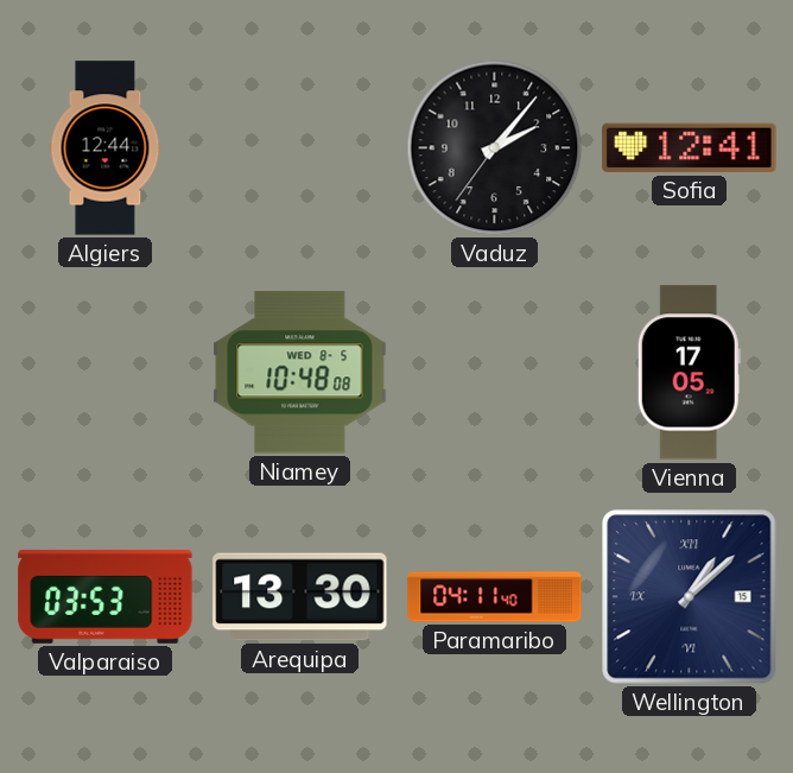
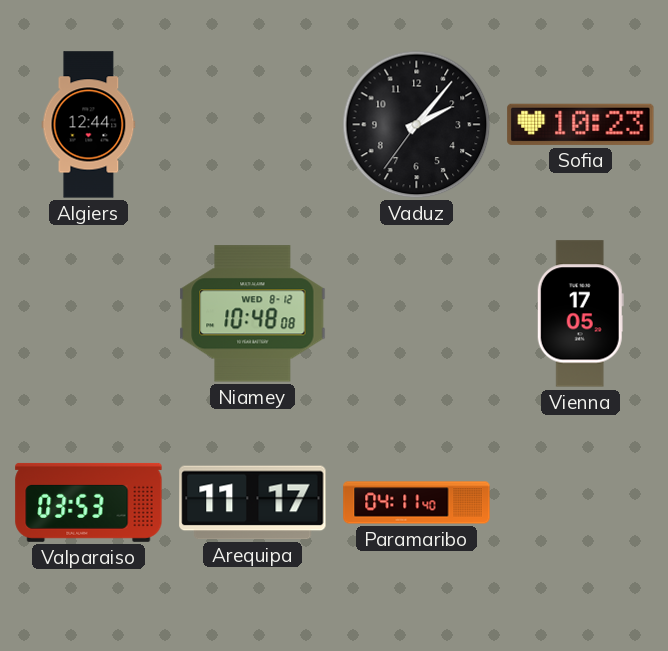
Sofia: 12:41 -> 10:23 (581, 124)
Niamey date: WED 8-5 -> WED 8-12 (253, 314)
Arequipa: 13:30 -> 11:17 (253, 503)
Wellington: 1:08 -> none (690, 597)
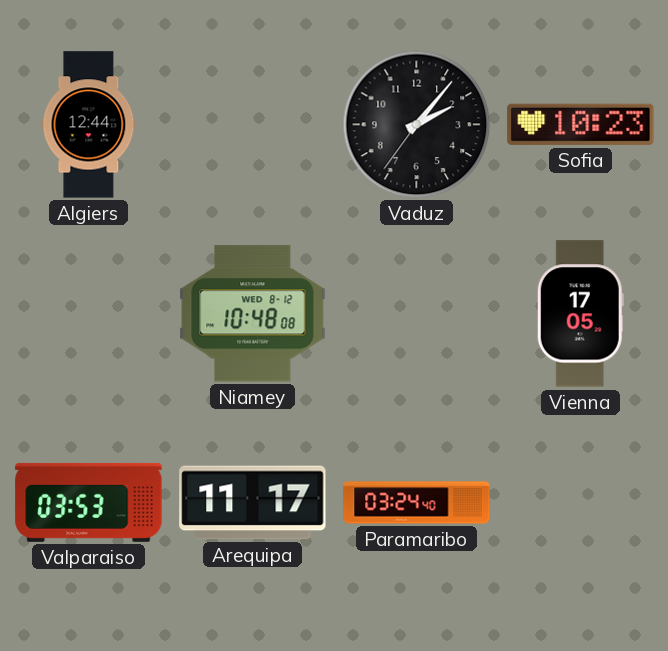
Paramaribo: 04:11 -> 03:24 (417, 503)
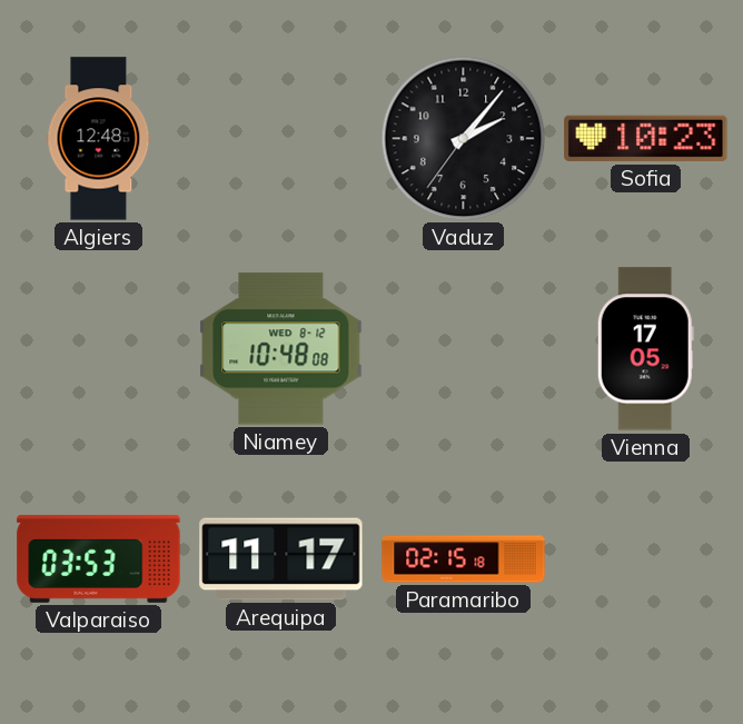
Algiers: 12:44 -> 12:48 (99, 139)
Paramaribo: 03:24 -> 02:15 (464, 559)
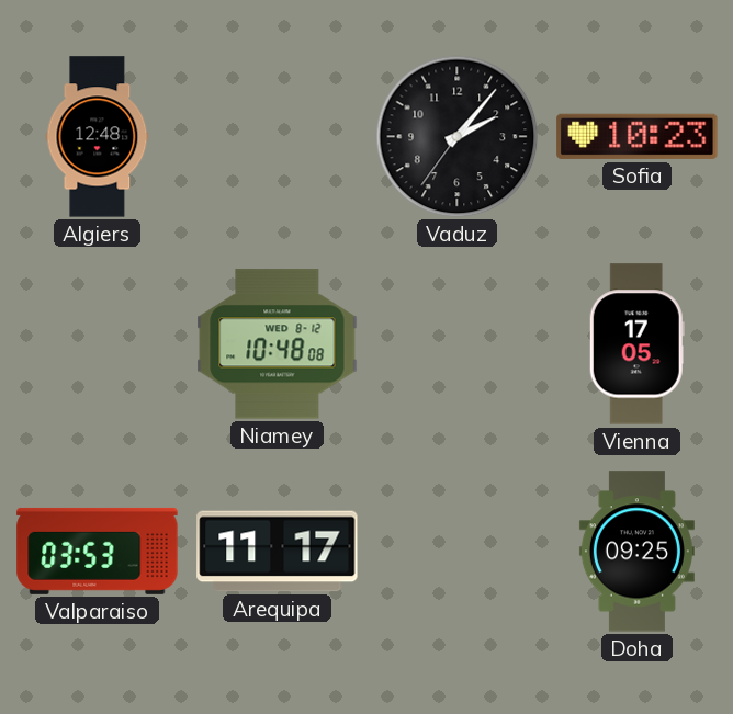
Paramaribo: 02:15 -> none (464, 559)
Doha: none -> 09:25 (636, 552)
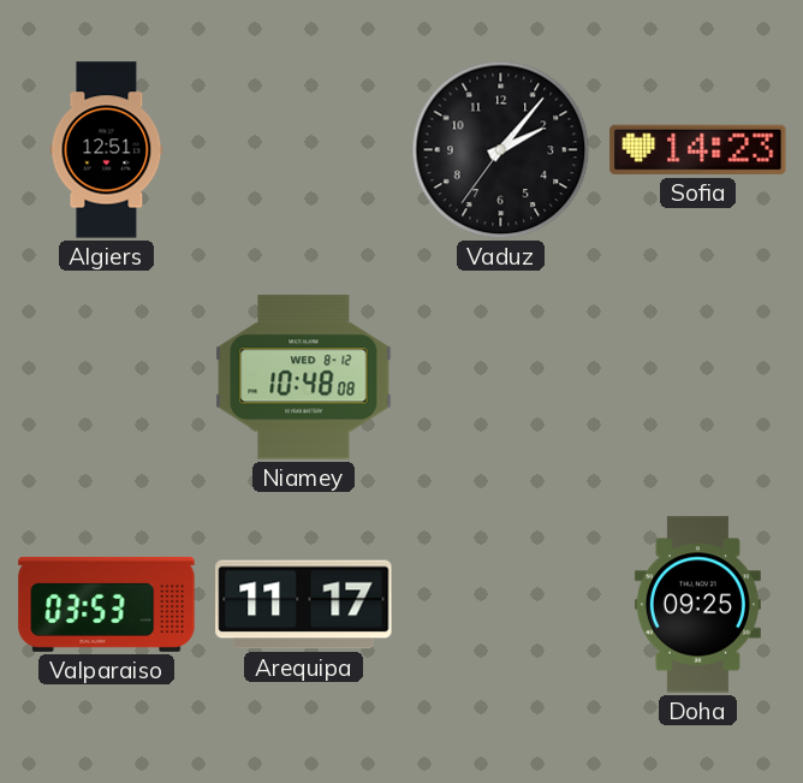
Algiers: 12:48 -> 12:51 (107, 150)
Sofia: 10:23 -> 14:23 (698, 149)
Vienna: 17:05 -> none (636, 344)
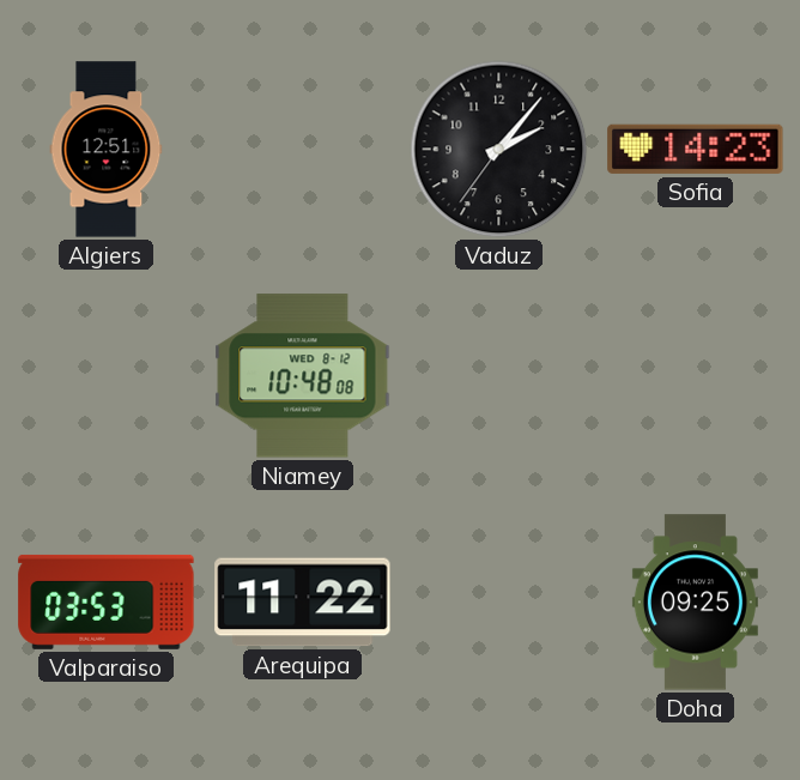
Arequipa: 11:17 -> 11:22 (303, 603)
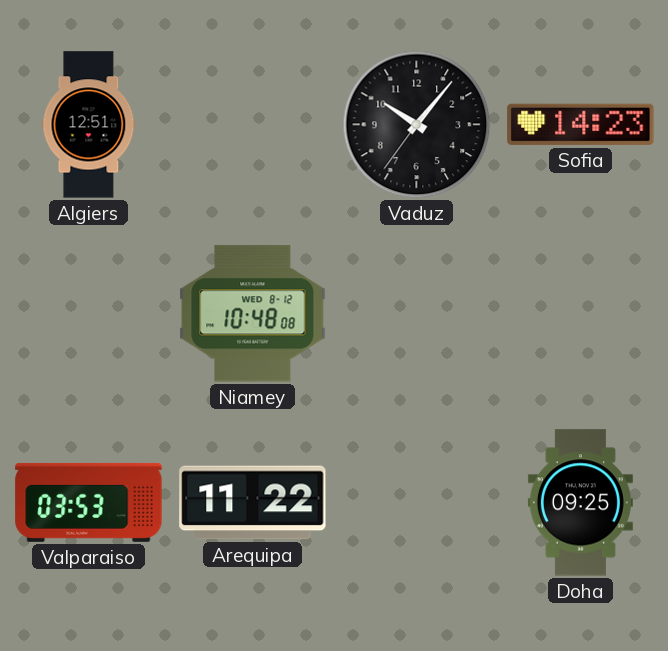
Vaduz: 2:06 -> 10:06 (417, 125)
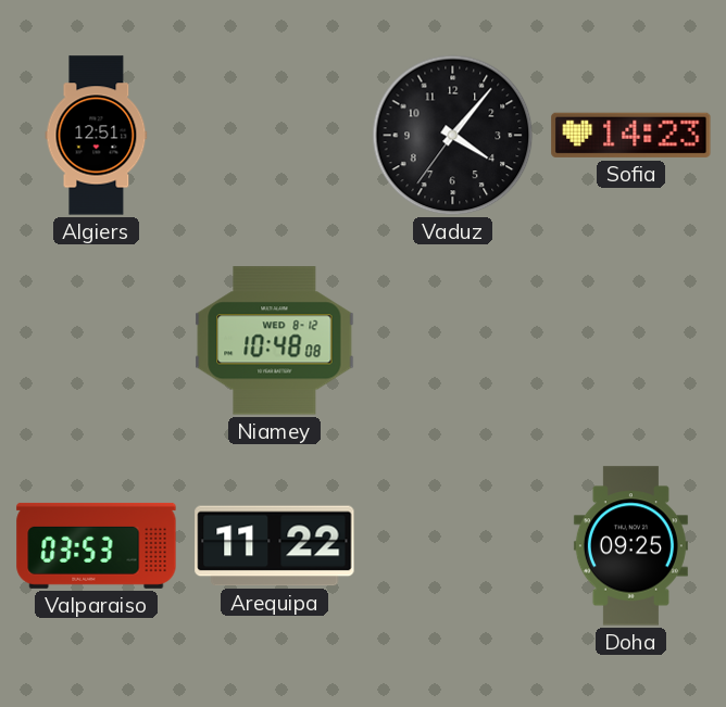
Vaduz: 10:06 -> 4:06 (453, 136)
